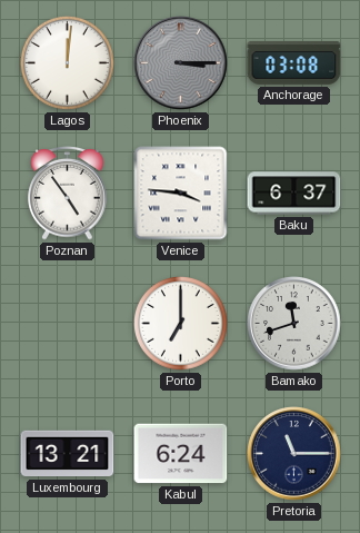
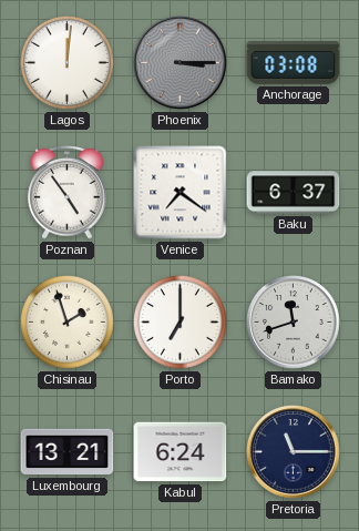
Venice: 3:46 -> 7:21 (181, 193)
Chisinau: none -> 1:57 (68, 323)
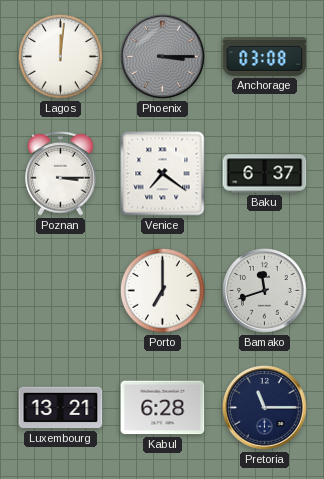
Poznan: 4:54 -> 3:15 (61, 174)
Chisinau: 1:57 -> none (68, 323)
Kabul: 6:24 -> 6:28 (163, 408)
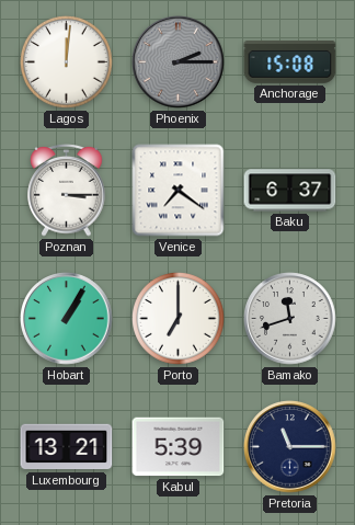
Phoenix: 3:15 -> 2:15 (179, 62)
Anchorage: 03:08 -> 15:08 (290, 62)
Hobart: none -> 1:05 (67, 319)
Kabul: 6:28 -> 5:39 (179, 447)
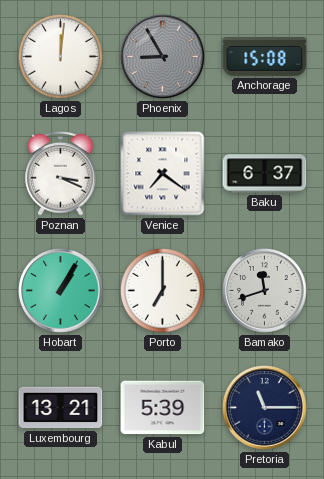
Phoenix: 2:15 -> 8:55 (163, 57)
Poznan: 3:15 -> 3:19 (61, 174)
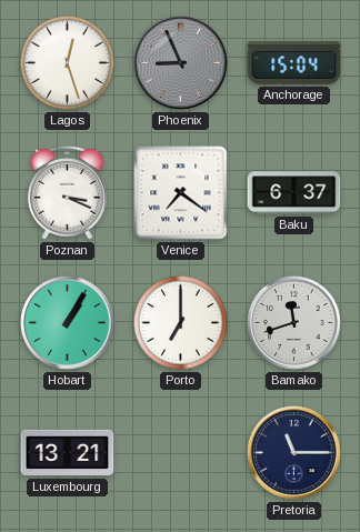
Lagos: 12:01 -> 12:27 (68, 63)
Phoenix: 8:55 -> 8:56 (181, 63)
Anchorage: 15:08 -> 15:04 (294, 63)
Kabul: 5:39 -> none (163, 408)
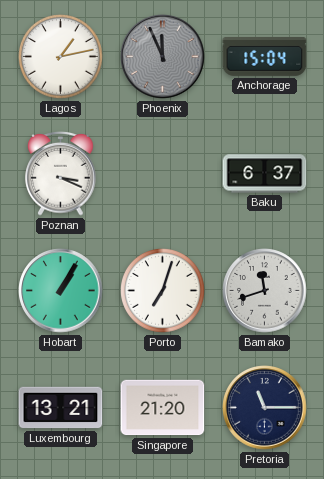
Lagos: 12:27 -> 1:13 (61, 57)
Phoenix: 8:56 -> 11:56 (163, 57)
Venice: 7:21 -> none (181, 193)
Porto: 7:00 -> 7:03 (163, 291)
Singapore: none -> 21:20 (163, 408)
